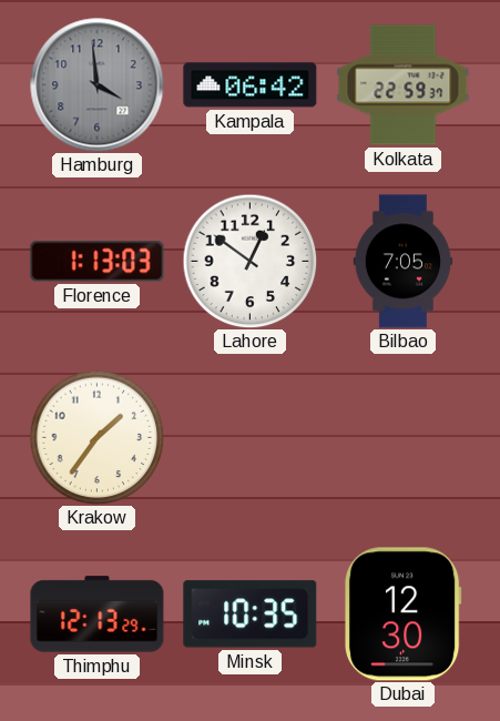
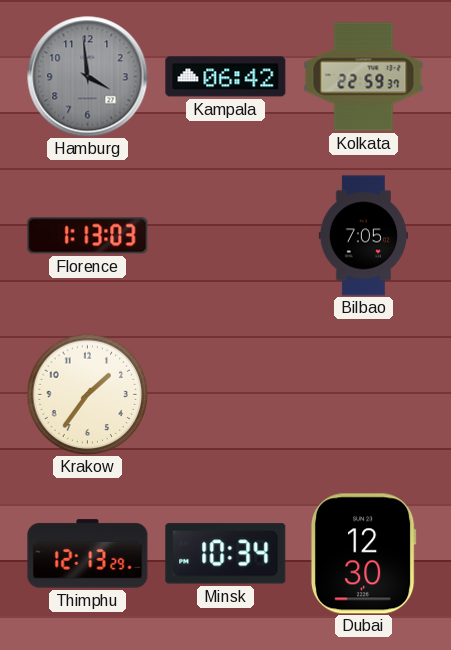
Lahore: 12:51 -> none (249, 261)
Minsk: 10:35 -> 10:34 (226, 554)
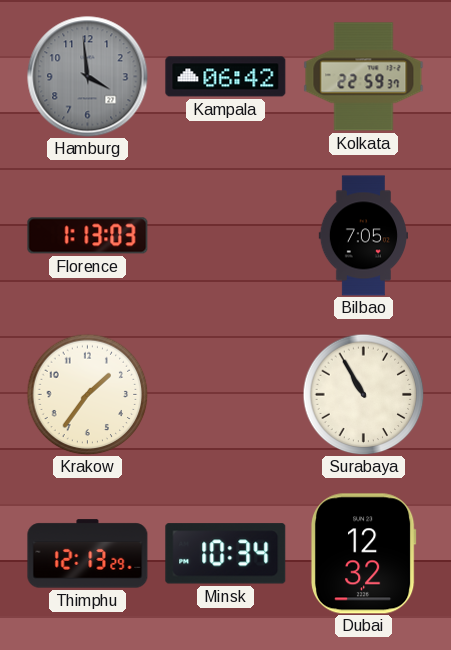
Surabaya: none -> 10:55 (363, 394)
Dubai: 12:30 -> 12:32 (363, 554)
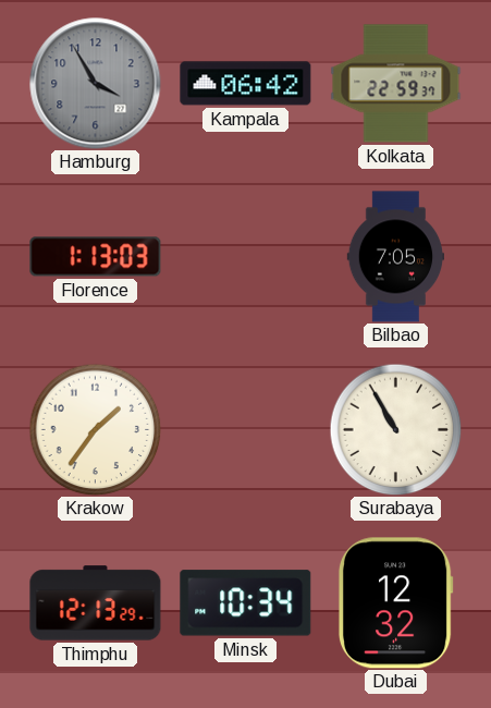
Hamburg: 3:59 -> 3:55 (96, 84)
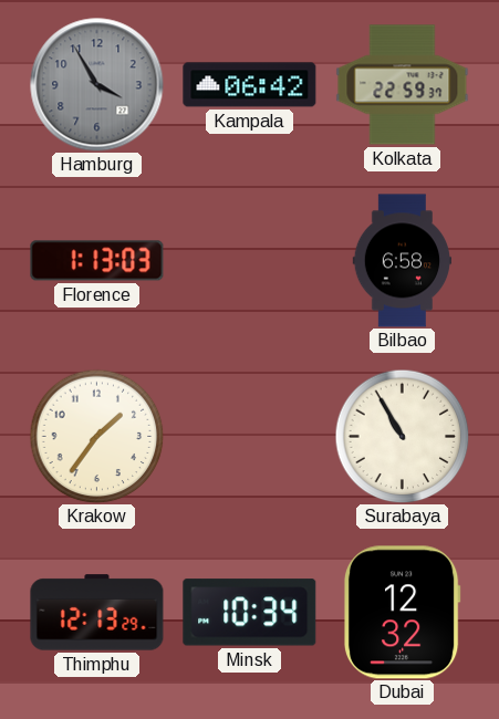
Bilbao: 7:05 -> 6:58 (403, 261)
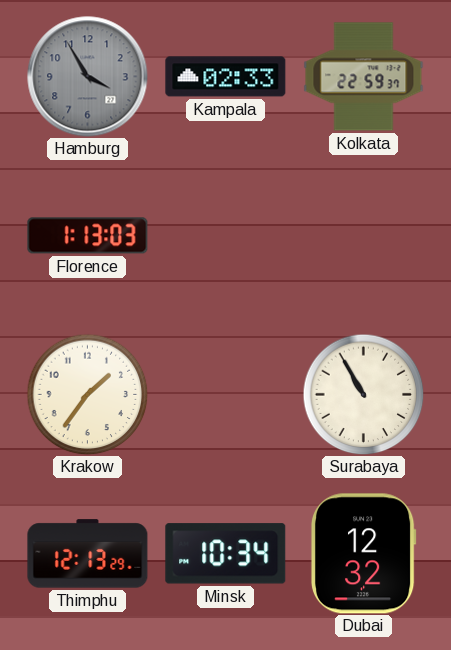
Kampala: 06:42 -> 02:33 (226, 77)
Bilbao: 6:58 -> none (403, 261)
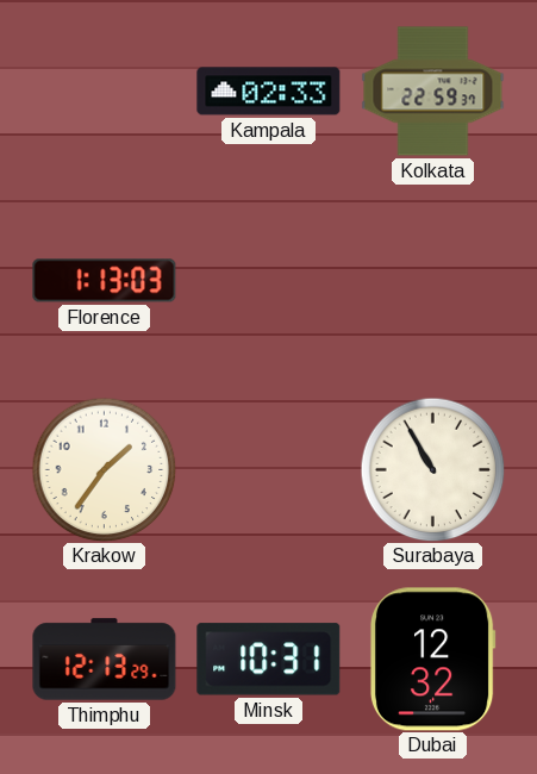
Hamburg: 3:55 -> none (88, 77)
Minsk: 10:34 -> 10:31 (269, 660)
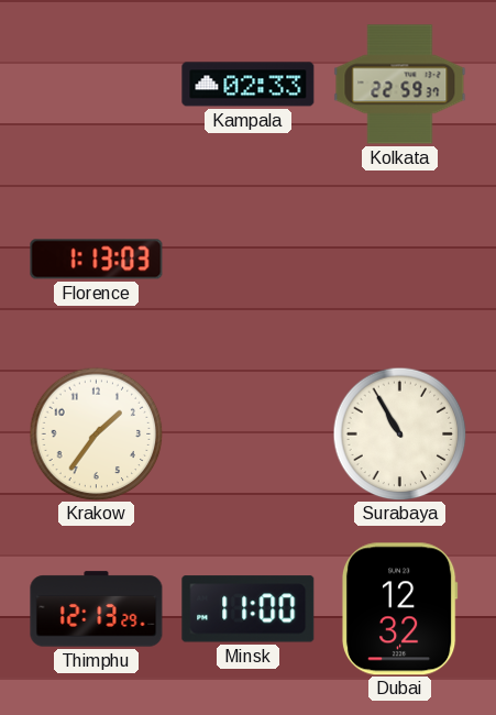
Minsk: 10:31 -> 11:00 (249, 609)
